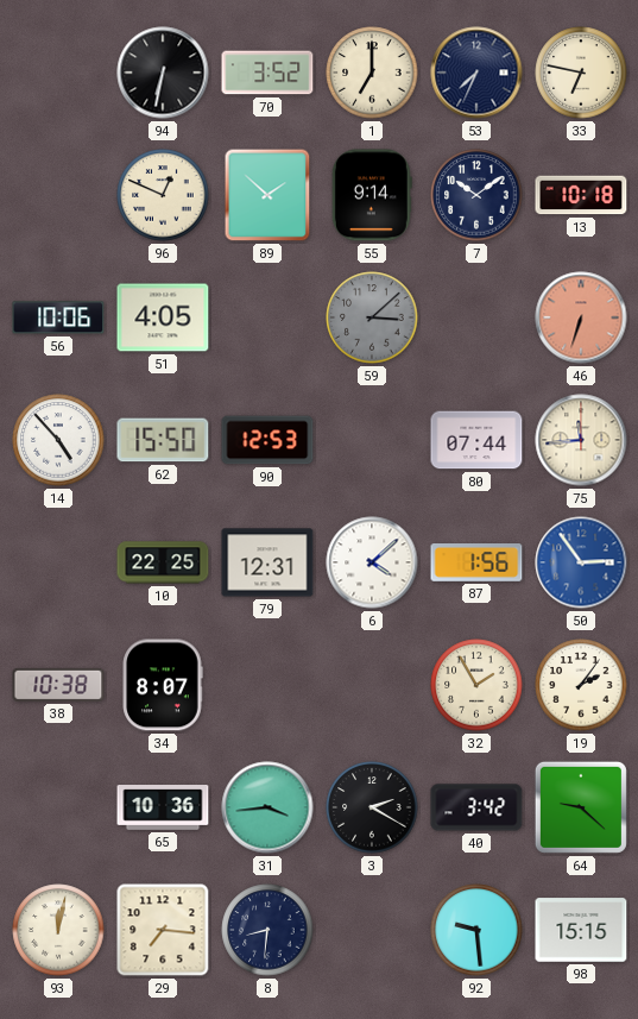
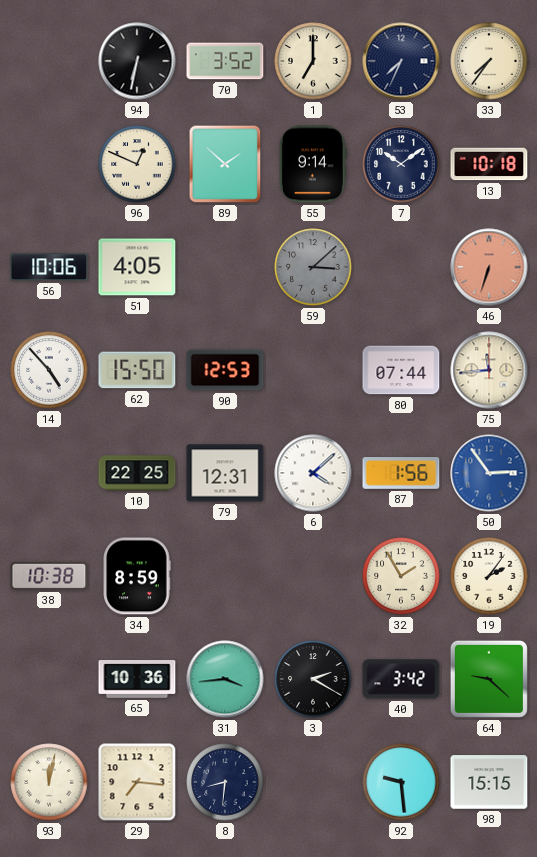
33: 6:47 -> 7:36 (489, 61)
34: 8:07 -> 8:59 (137, 576)
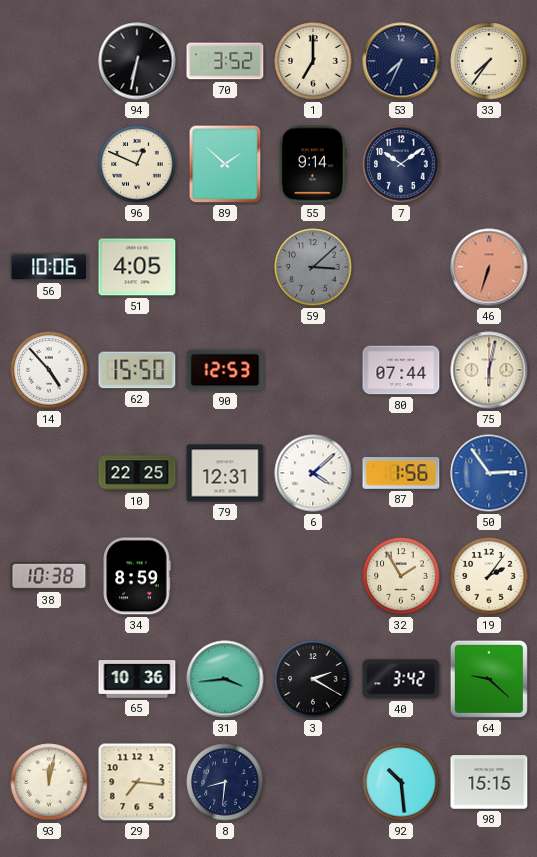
13: 10:18 -> none (489, 164)
75: 11:44 -> 6:02 (489, 370)
92: 9:29 -> 10:29 (401, 782)
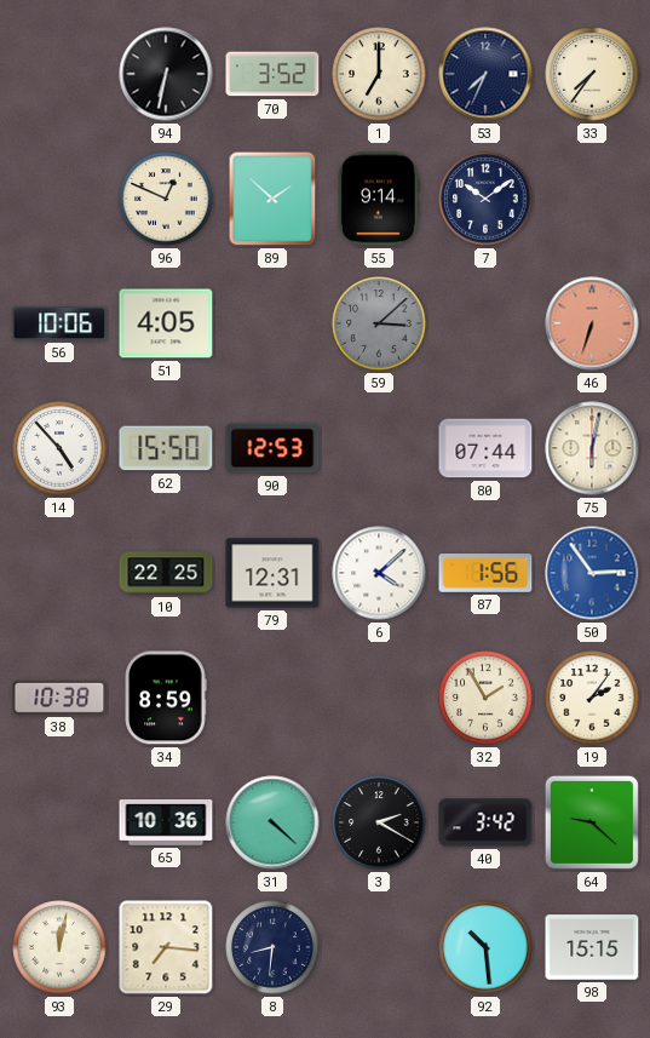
31: 3:44 -> 4:22 (272, 822)
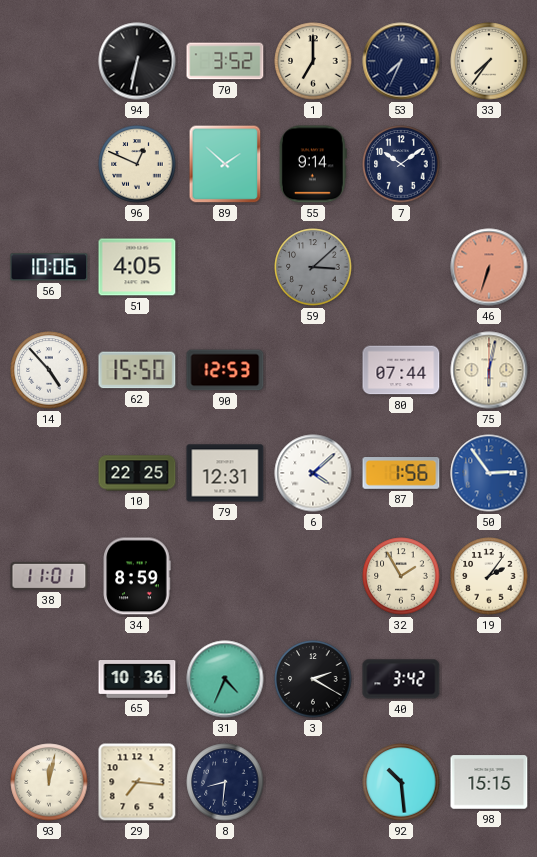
38: 10:38 -> 11:01 (49, 576)
31: 4:22 -> 4:34 (225, 679)
64: 9:22 -> none (592, 822)
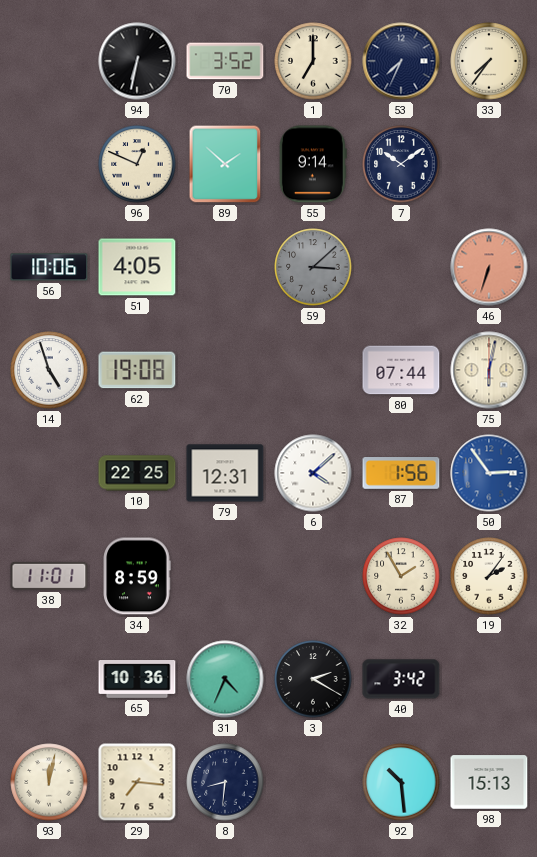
14: 4:53 -> 4:57 (49, 370)
62: 15:50 -> 19:08 (137, 370)
90: 12:53 -> none (225, 370)
98: 15:15 -> 15:13 (489, 782)
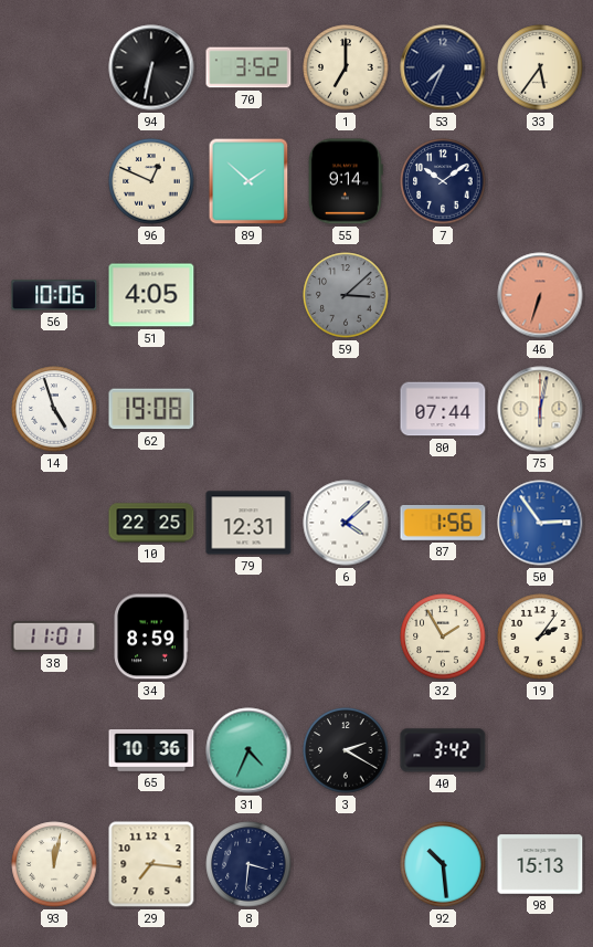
33: 7:36 -> 5:36 (540, 67)
8: 8:31 -> 3:31 (248, 864)
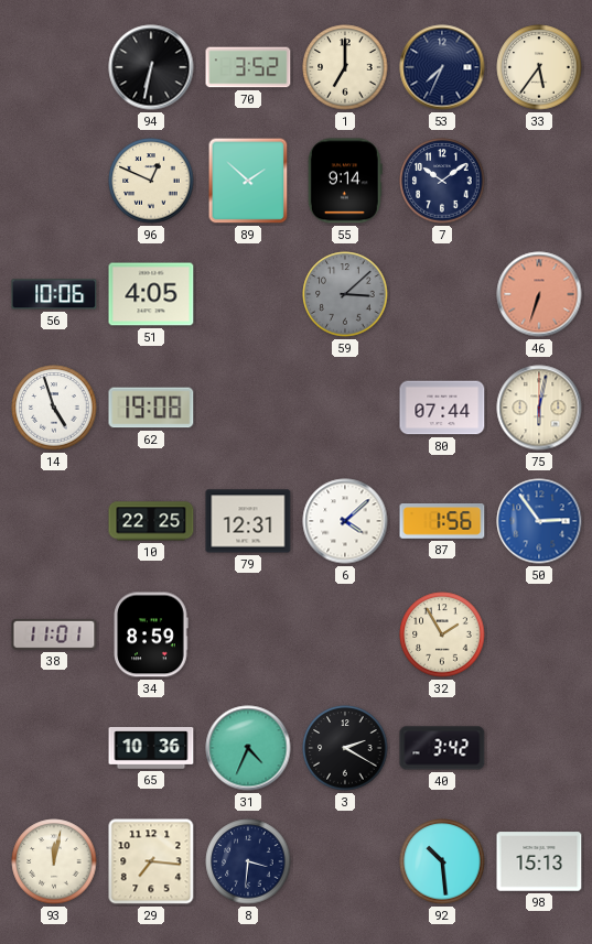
19: 2:06 -> none (540, 636)
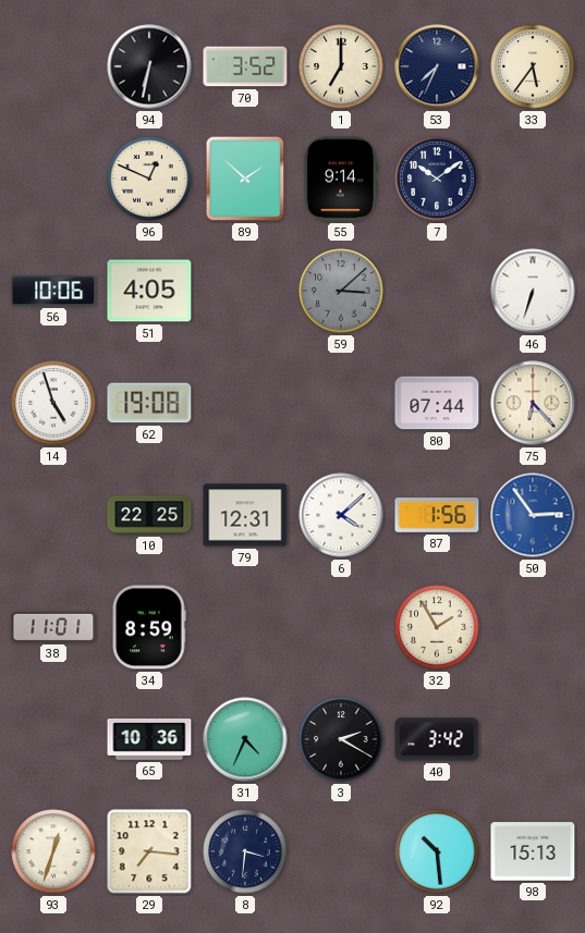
46 dial: salmon -> white (533, 291)
75: 6:02 -> 6:23 (533, 403)
93: 12:02 -> 12:33 (53, 851)
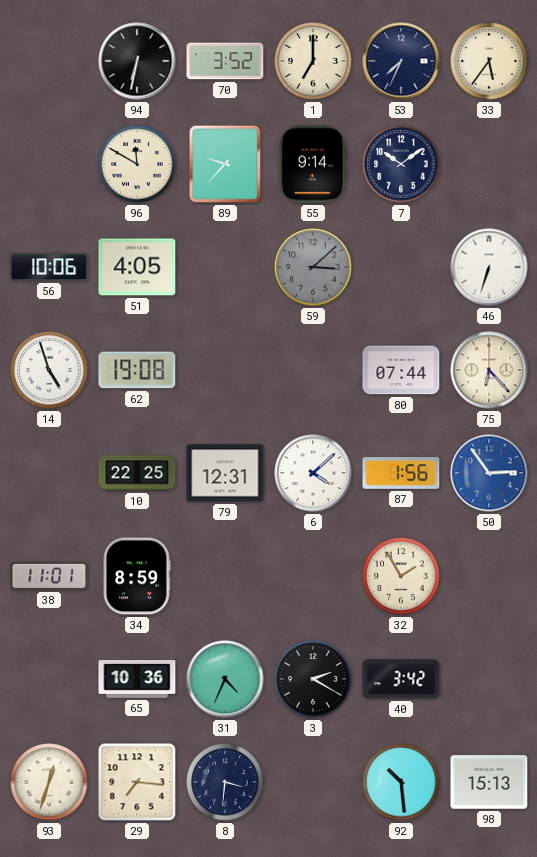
96: 12:49 -> 11:50 (137, 164)
89: 1:52 -> 9:37 (225, 164)
